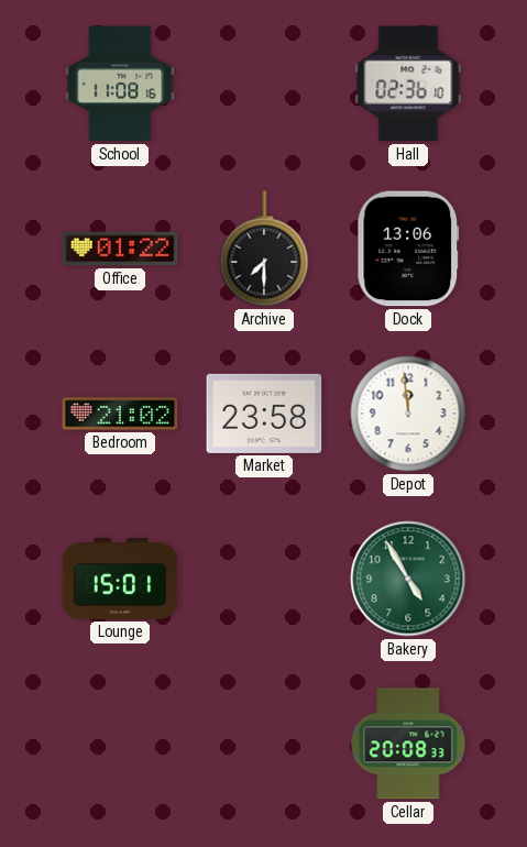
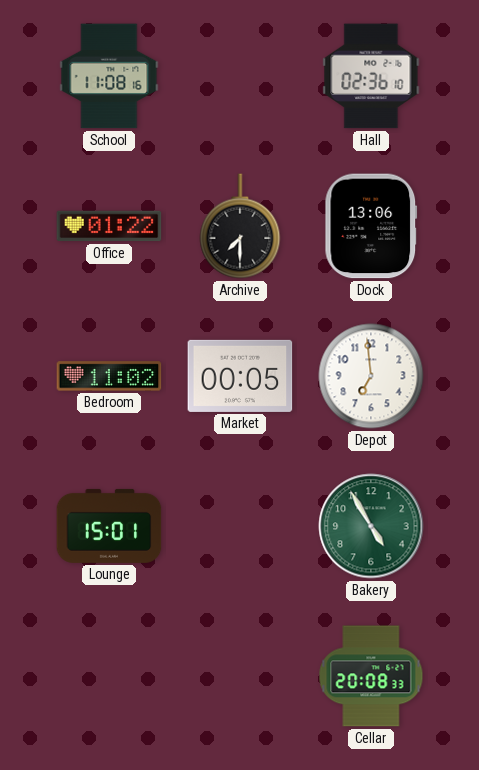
Bedroom: 21:02 -> 11:02 (109, 376)
Market: 23:58 -> 00:05 (240, 376)
Depot: 11:59 -> 6:59 (371, 376)
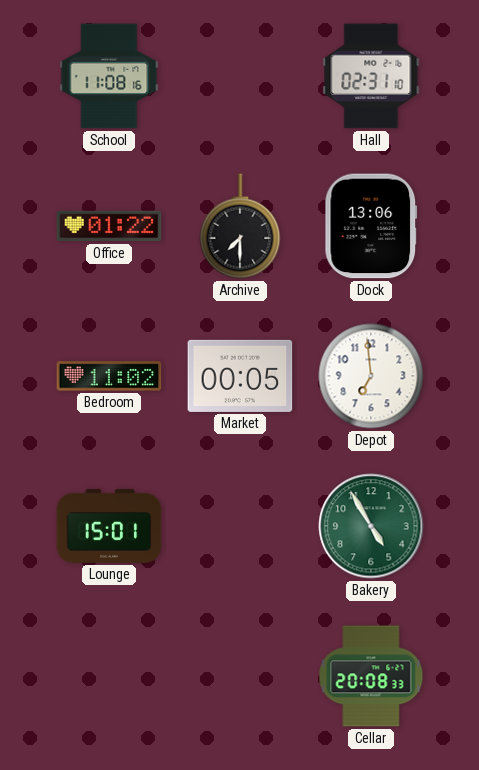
Hall: 02:36 -> 02:31 (371, 76)
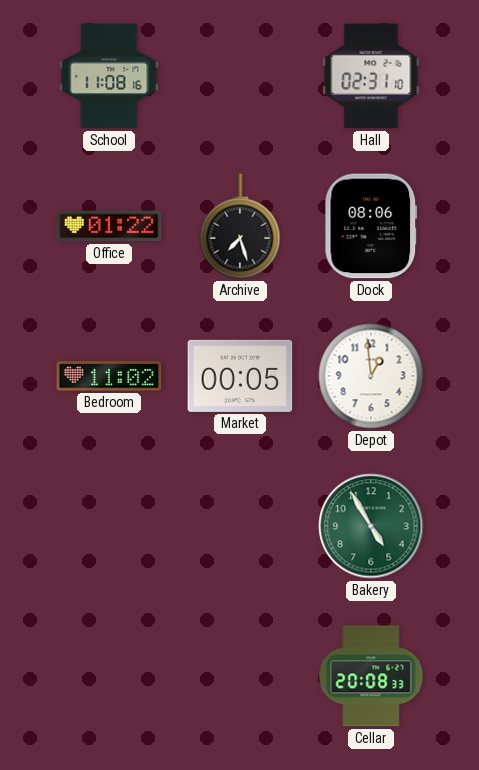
Archive: 7:30 -> 7:27 (240, 226)
Dock: 13:06 -> 08:06 (371, 226)
Depot: 6:59 -> 12:59 (371, 376)
Lounge: 15:01 -> none (109, 526)
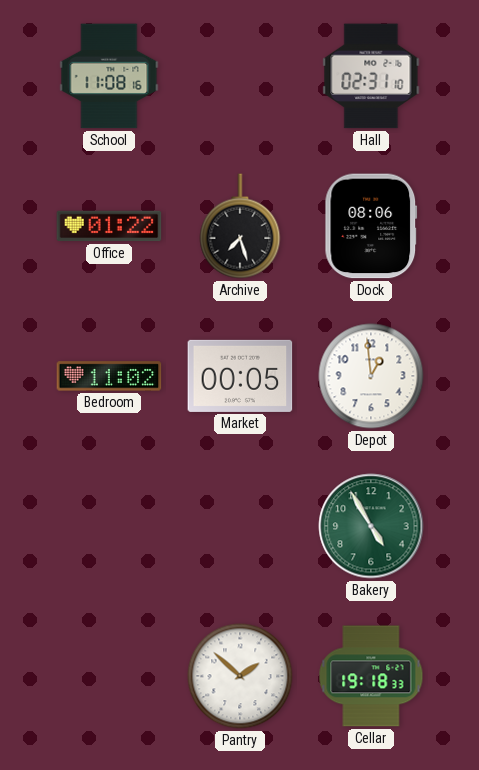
Pantry: none -> 1:52 (240, 676)
Cellar: 20:08 -> 19:18 (371, 676)
